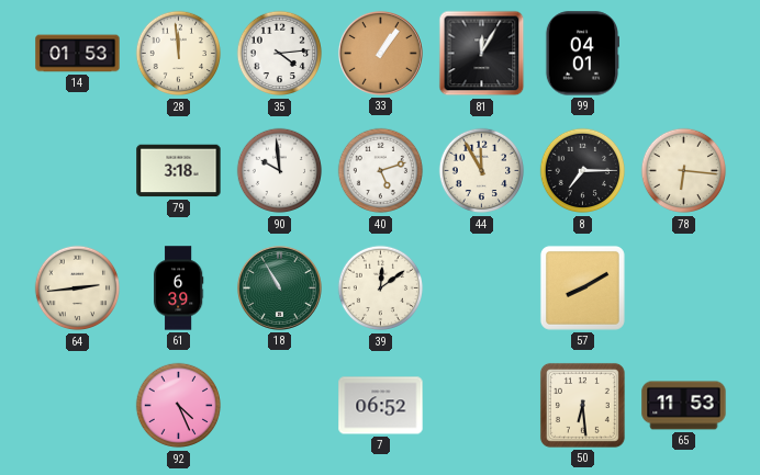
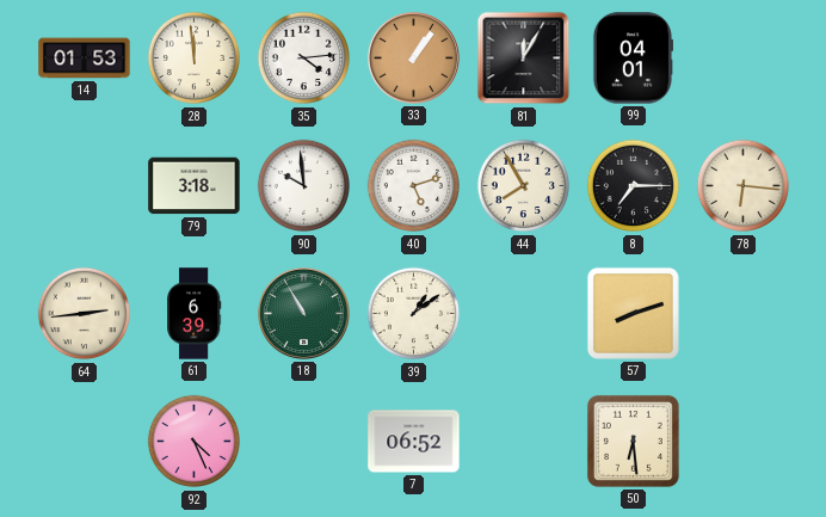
44: 11:55 -> 7:55 (524, 186)
39: 12:09 -> 1:09 (414, 314)
57: 8:10 -> 8:12 (633, 313)
65: 11:53 -> none (684, 406)
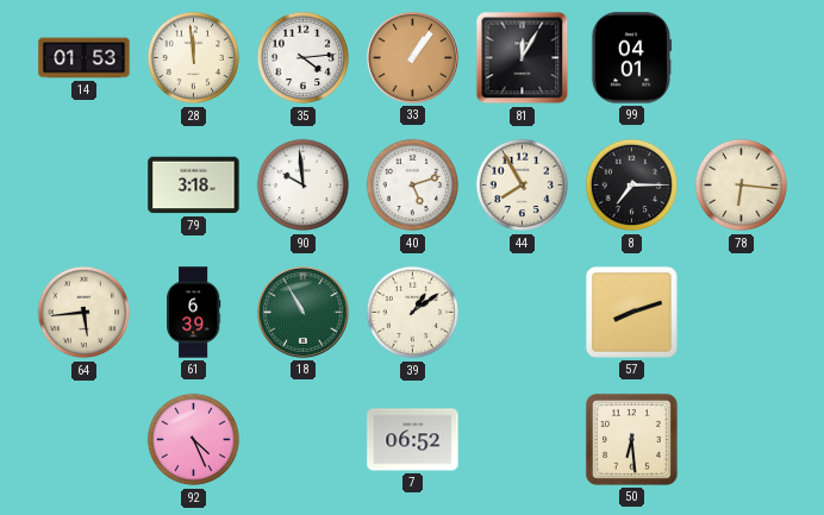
64: 2:44 -> 5:44 (85, 313)
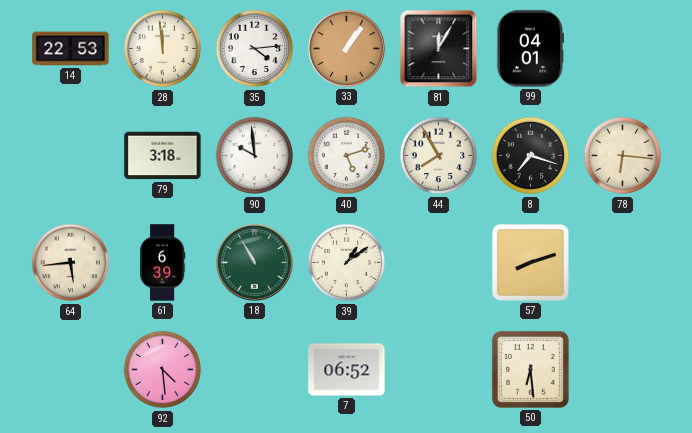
14: 01:53 -> 22:53 (71, 49)
8: 7:15 -> 7:18 (531, 156)
92: 4:26 -> 4:29 (163, 370)
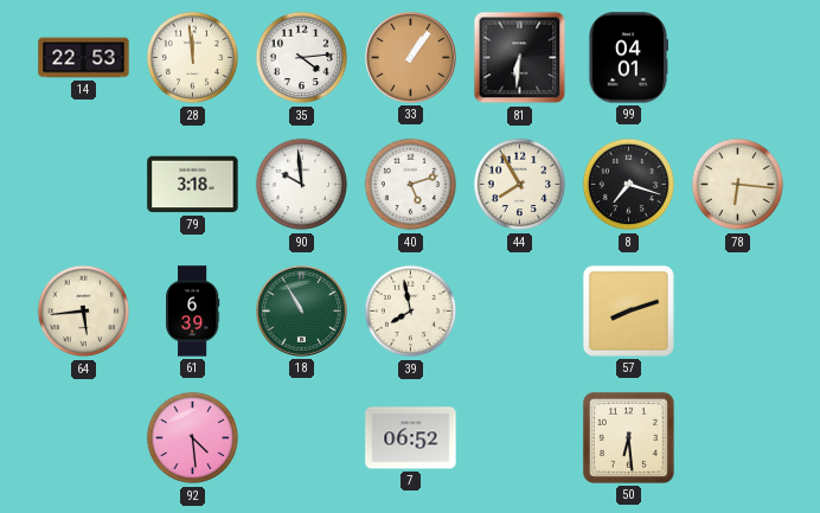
81: 12:05 -> 6:31 (520, 58)
39: 1:09 -> 7:58 (411, 312)
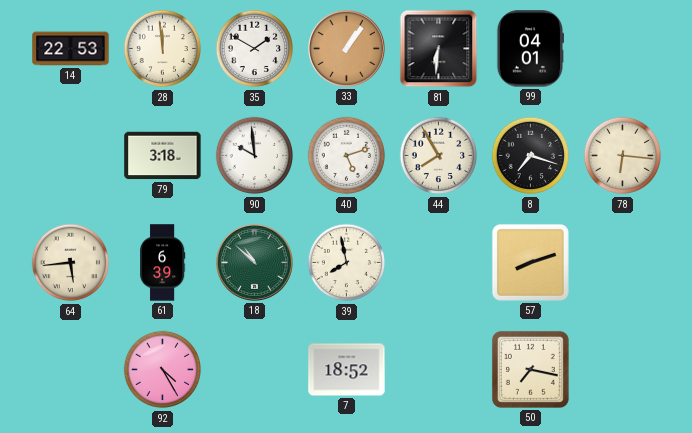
35: 4:14 -> 1:50 (255, 49)
18: 10:55 -> 10:52 (254, 262)
92: 4:29 -> 4:25 (163, 370)
7: 06:52 -> 18:52 (347, 370)
50: 6:29 -> 7:17 (530, 369)
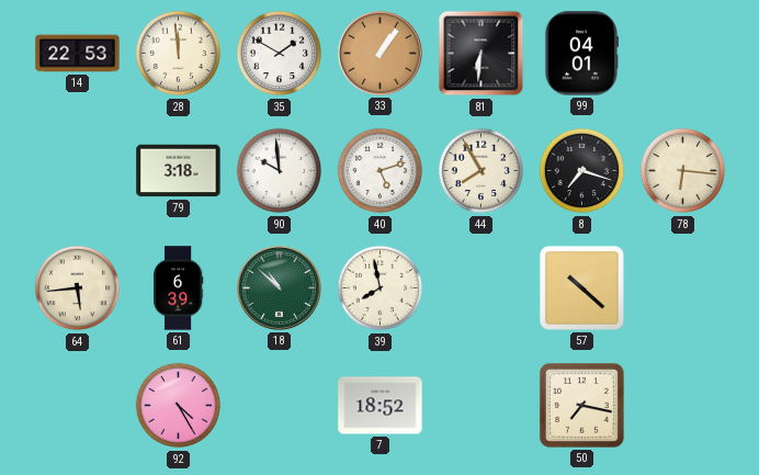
57: 8:12 -> 10:22 (581, 287)
